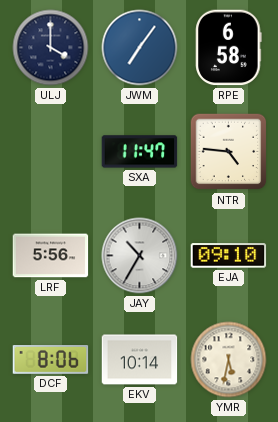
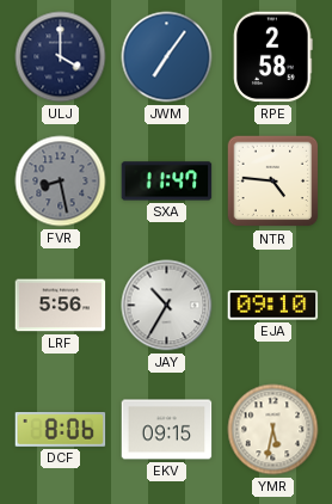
RPE: 6:58 -> 2:58 (273, 57)
FVR: none -> 8:28 (61, 182)
EKV: 10:14 -> 09:15 (167, 430)
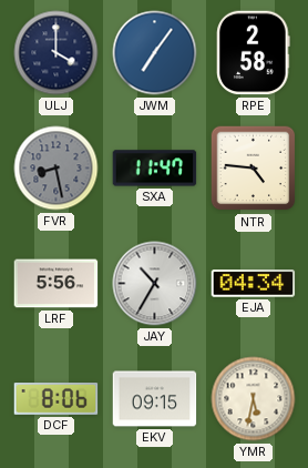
EJA: 09:10 -> 04:34 (254, 284)
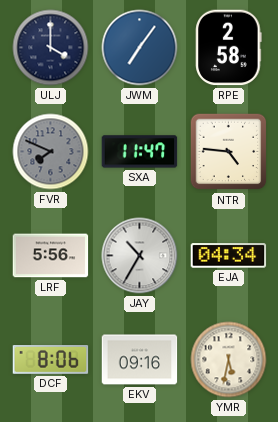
FVR: 8:28 -> 7:49 (51, 152)
EKV: 09:15 -> 09:16 (140, 360)
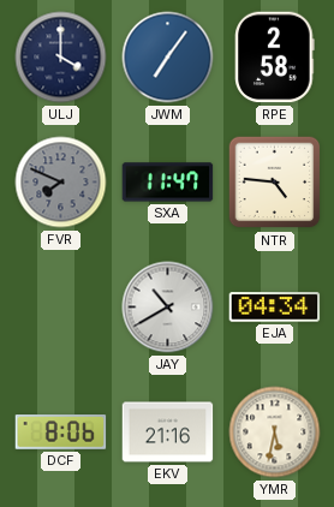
LRF: 5:56 -> none (51, 256)
JAY: 10:35 -> 10:40 (168, 308)
EKV: 09:16 -> 21:16 (168, 433)
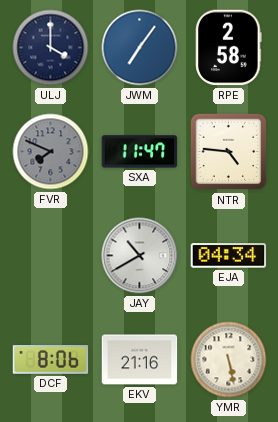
YMR: 5:32 -> 5:28 (229, 360)
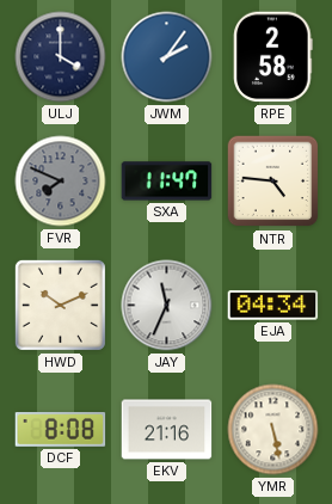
JWM: 7:06 -> 2:06 (167, 57)
HWD: none -> 10:11 (60, 305)
JAY: 10:40 -> 11:34 (167, 306)
DCF: 8:06 -> 8:08 (61, 430)
